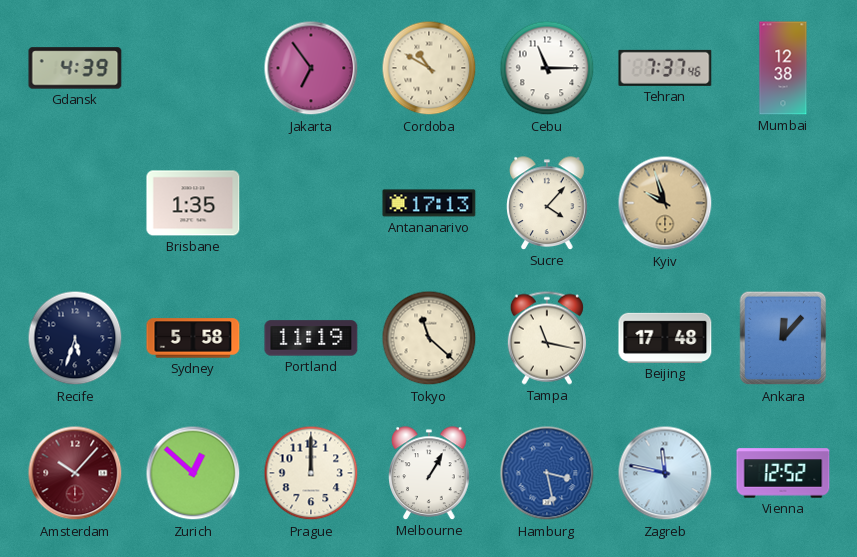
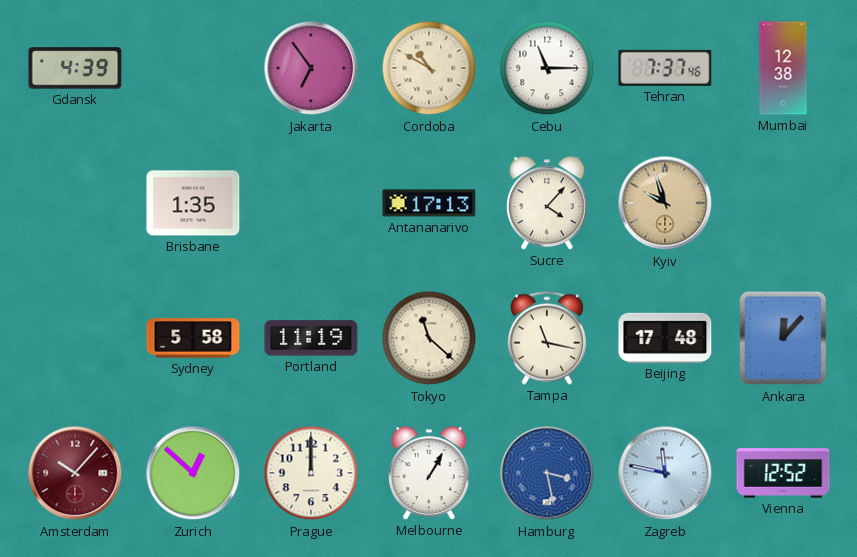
Recife: 5:33 -> none (75, 338)
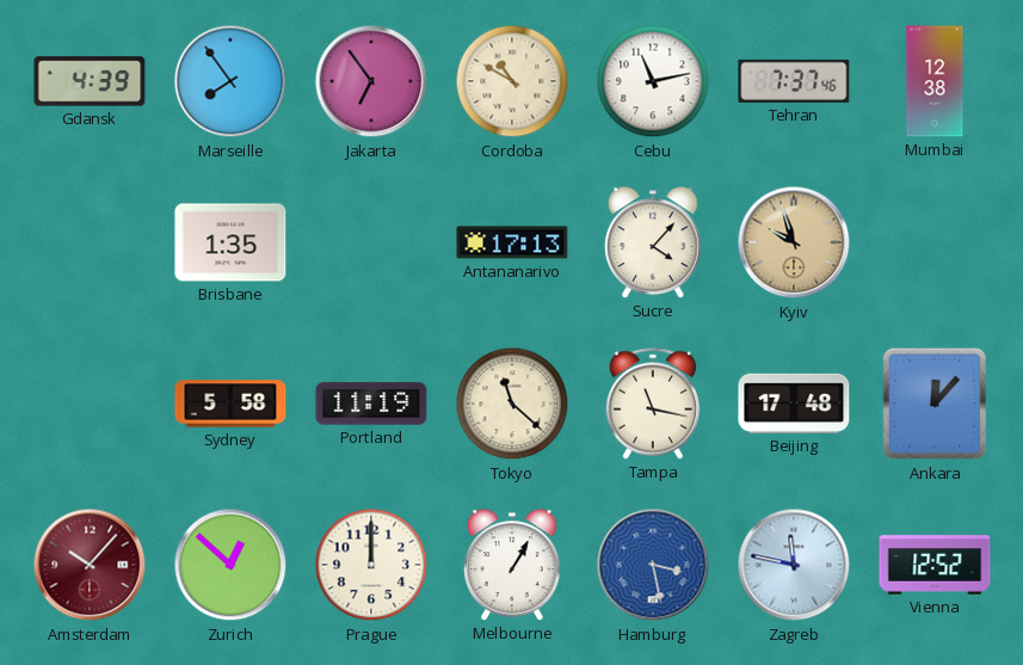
Marseille: none -> 7:54 (230, 81)
Cebu: 11:15 -> 11:13 (653, 81)
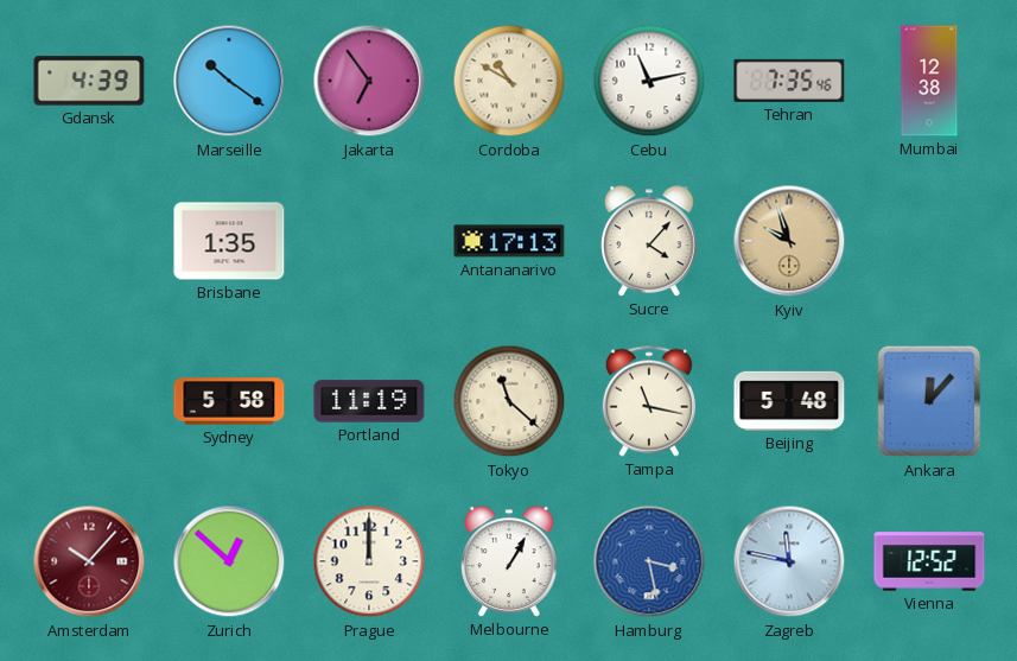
Marseille: 7:54 -> 10:21 (229, 81)
Tehran: 7:37 -> 7:35 (789, 81)
Beijing: 17:48 -> 5:48 (789, 401)
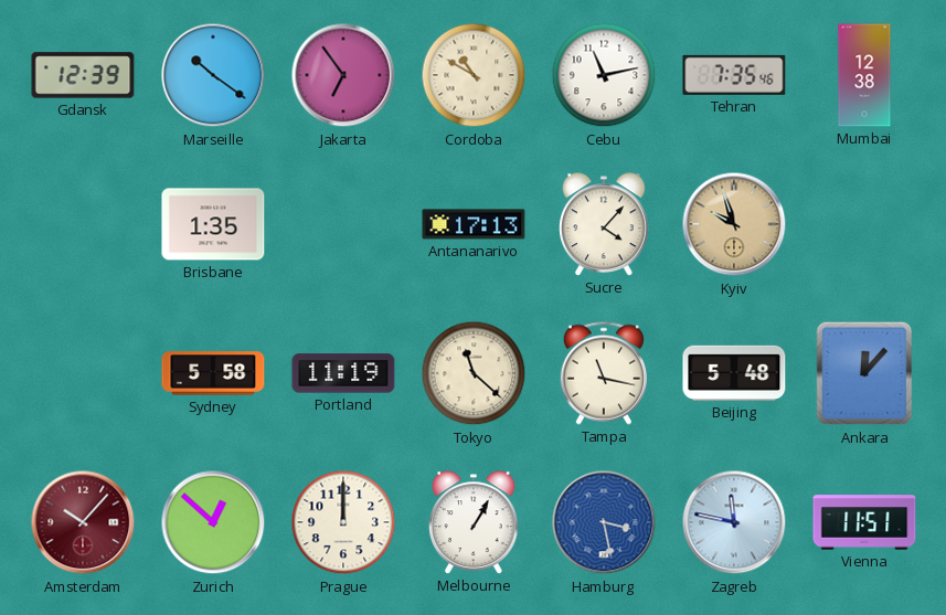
Gdansk: 4:39 -> 12:39 (83, 75)
Vienna: 12:52 -> 11:51 (864, 522)
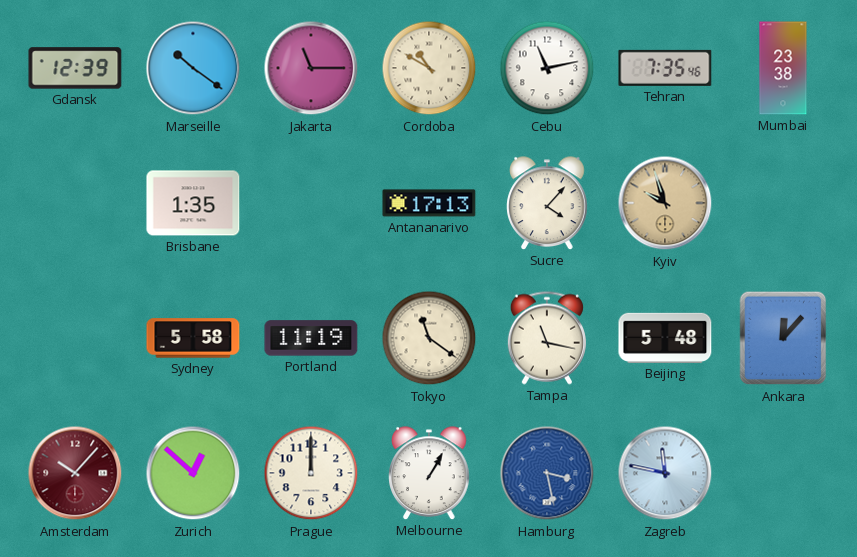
Jakarta: 6:54 -> 11:15 (311, 68)
Mumbai: 12:38 -> 23:38 (783, 68)
Tokyo: 11:22 -> 11:21 (429, 338)
Vienna: 11:51 -> none (864, 522)
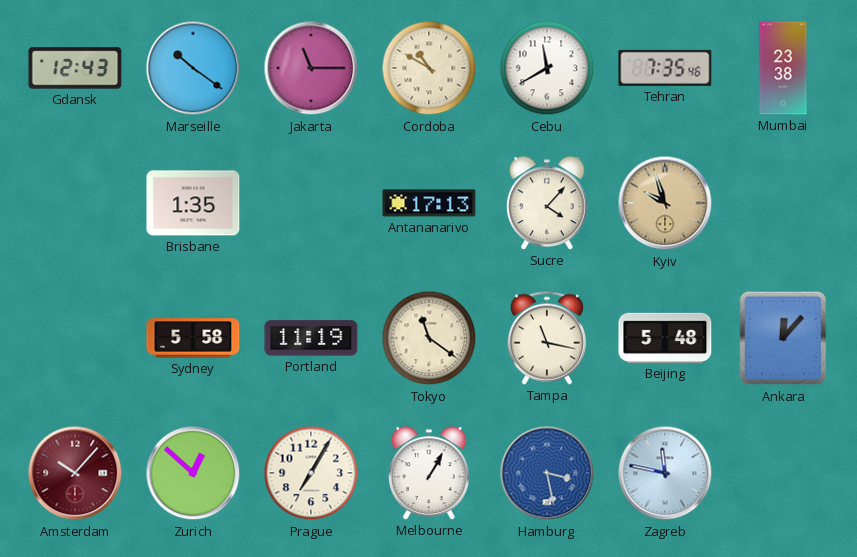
Gdansk: 12:39 -> 12:43 (75, 68)
Cebu: 11:13 -> 11:40 (547, 68)
Prague: 12:00 -> 7:05 (311, 473)
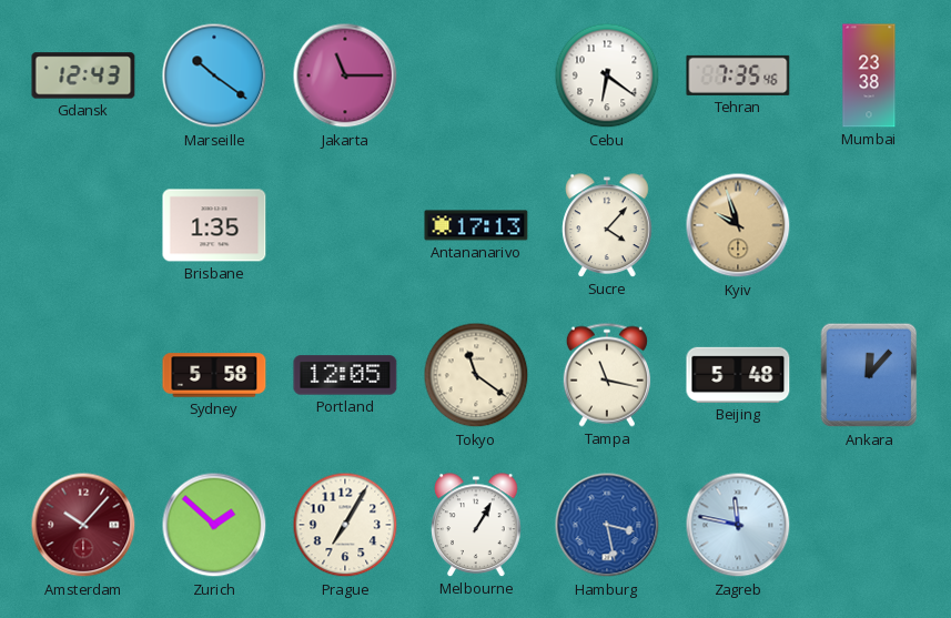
Cordoba: 10:50 -> none (429, 68)
Cebu: 11:40 -> 6:21 (607, 75)
Portland: 11:19 -> 12:05 (345, 375)
Zurich: 12:52 -> 1:52 (214, 525)
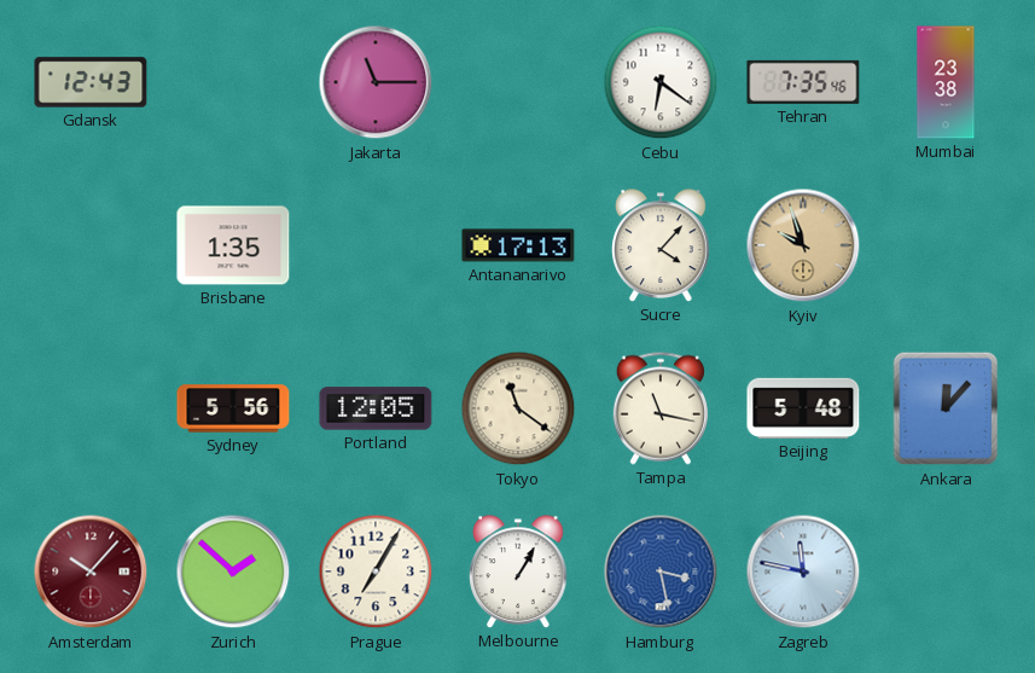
Marseille: 10:21 -> none (214, 75)
Sydney: 5:58 -> 5:56 (233, 408)
